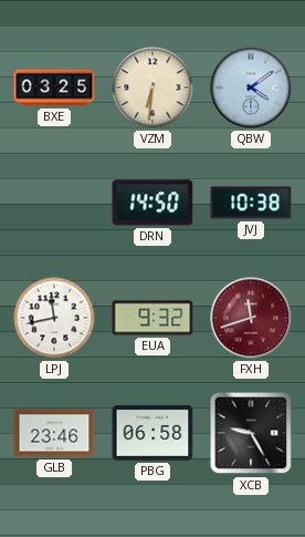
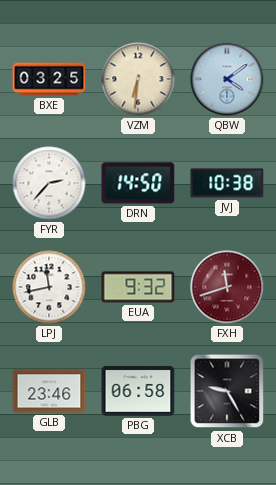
FYR: none -> 2:37 (49, 183)
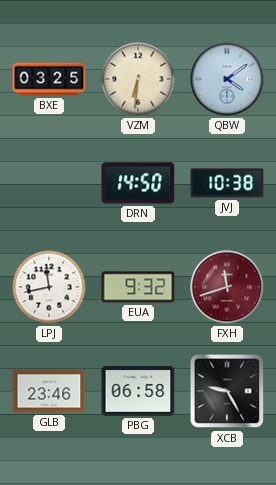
FYR: 2:37 -> none (49, 183)
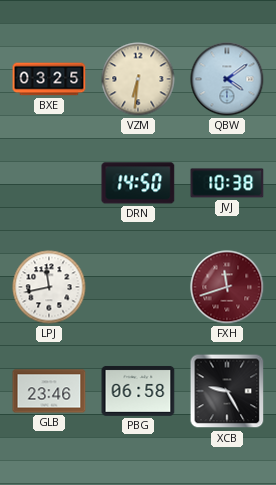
EUA: 9:32 -> none (138, 287)
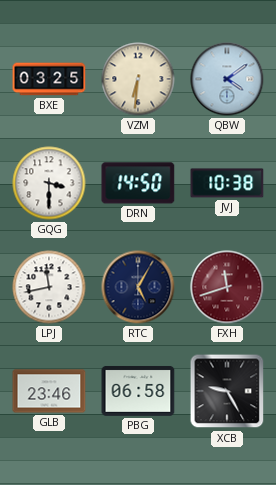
GQG: none -> 3:30 (49, 183)
RTC: none -> 5:05 (138, 287)
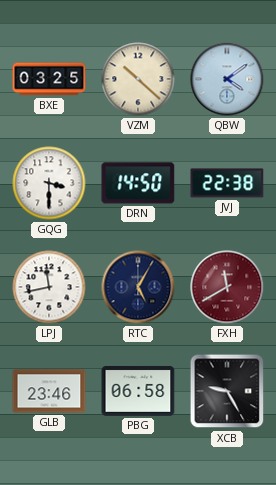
VZM: 6:31 -> 10:22 (138, 79)
JVJ: 10:38 -> 22:38 (227, 183)
FXH: 11:42 -> 11:40 (227, 287)
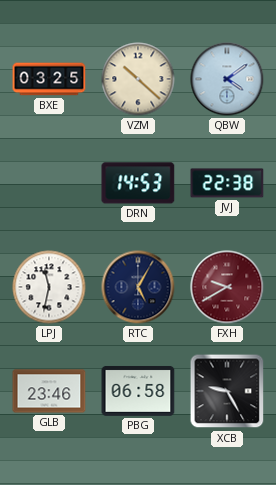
GQG: 3:30 -> none (49, 183)
DRN: 14:50 -> 14:53 (138, 183)
LPJ: 11:43 -> 11:32 (49, 287)
FXH: 11:40 -> 9:40 (227, 287)
